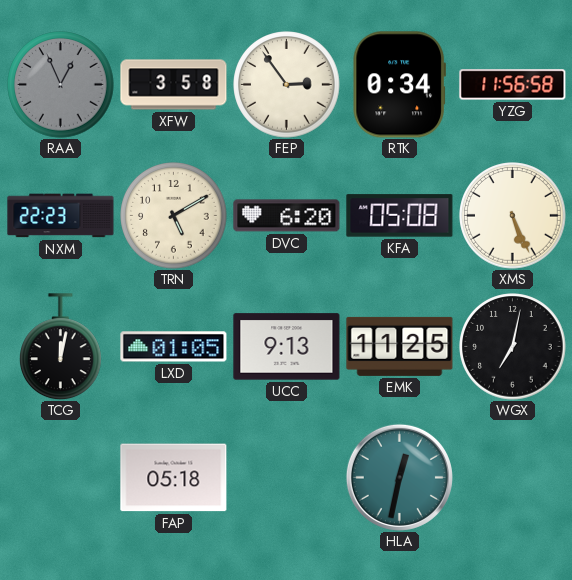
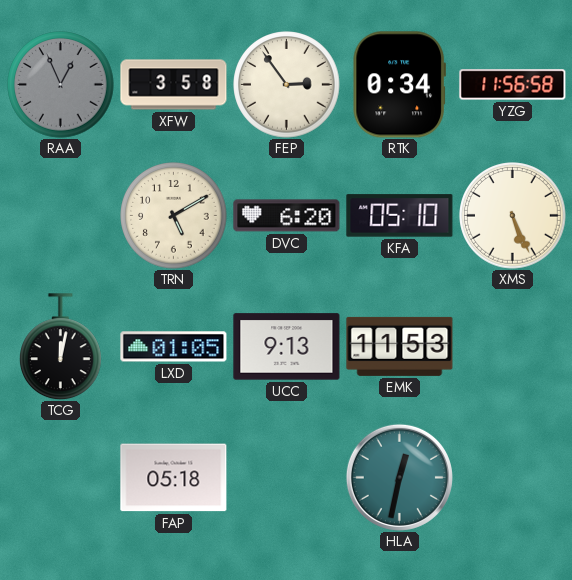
NXM: 22:23 -> none (61, 216)
KFA: 05:08 -> 05:10 (400, 216)
EMK: 11:25 -> 11:53 (400, 346)
WGX: 7:02 -> none (513, 347)
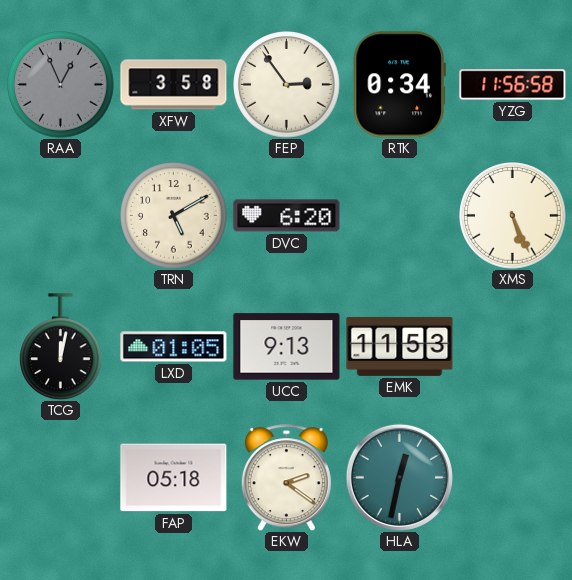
KFA: 05:10 -> none (400, 216)
EKW: none -> 2:21 (286, 478)
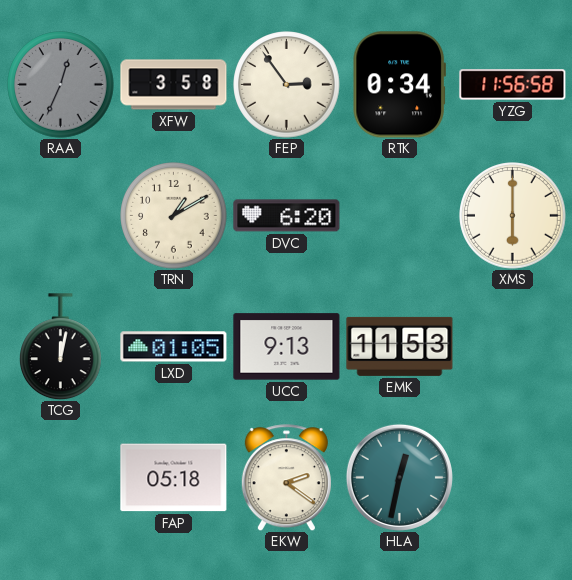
RAA: 12:56 -> 12:34 (61, 85)
TRN: 5:10 -> 1:10 (174, 216)
XMS: 5:26 -> 6:00 (513, 216)
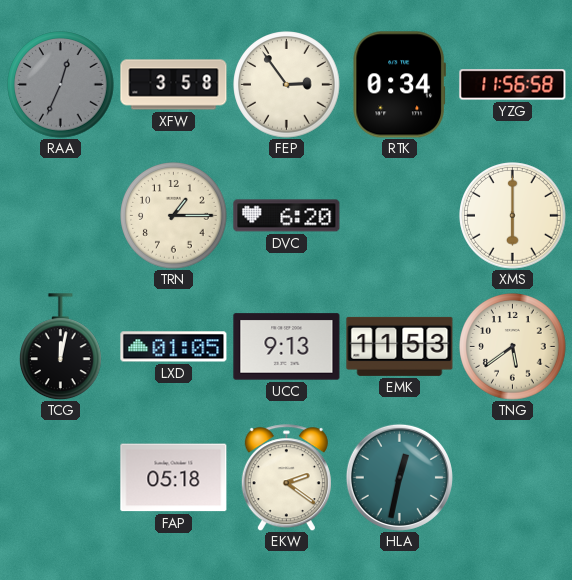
TRN: 1:10 -> 1:15 (174, 216)
TNG: none -> 5:39 (513, 347)
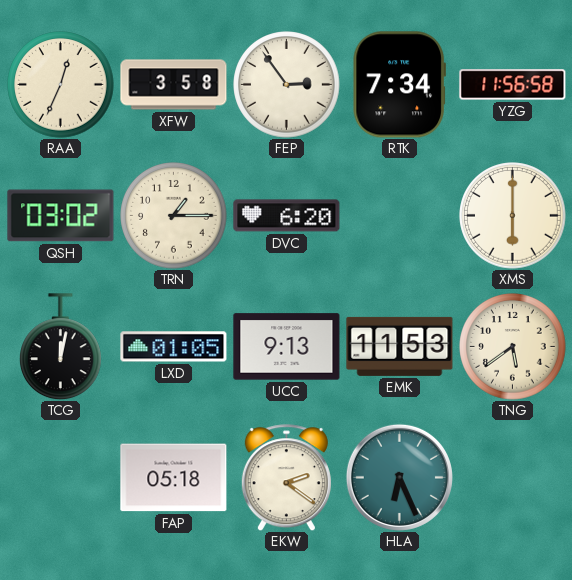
RAA dial: grey -> cream (61, 85)
RTK: 0:34 -> 7:34 (399, 85)
QSH: none -> 03:02 (61, 216)
HLA: 12:32 -> 6:26 (399, 477)
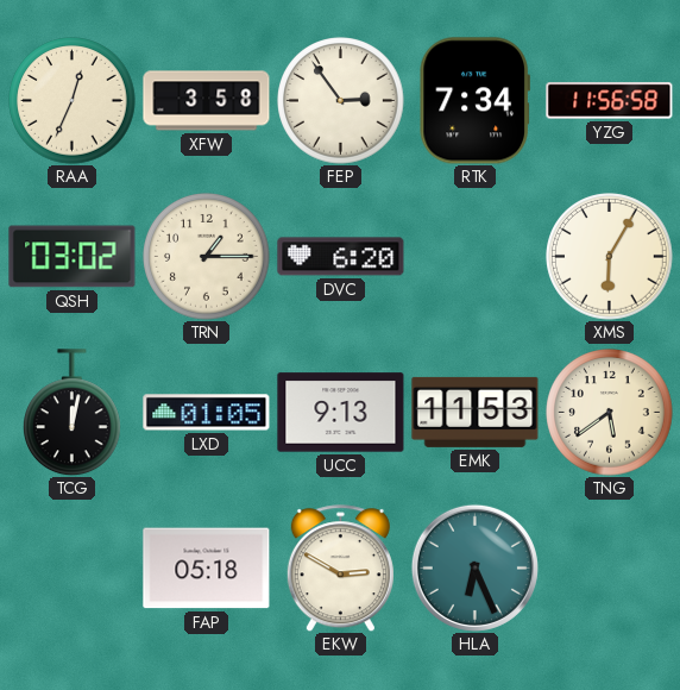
XMS: 6:00 -> 6:05 (610, 257)
EKW: 2:21 -> 2:50 (340, 569)
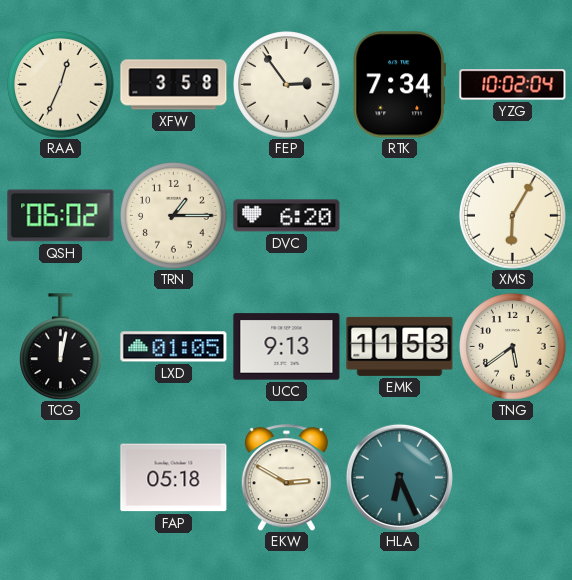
YZG: 11:56 -> 10:02 (513, 85)
QSH: 03:02 -> 06:02 (61, 216)
